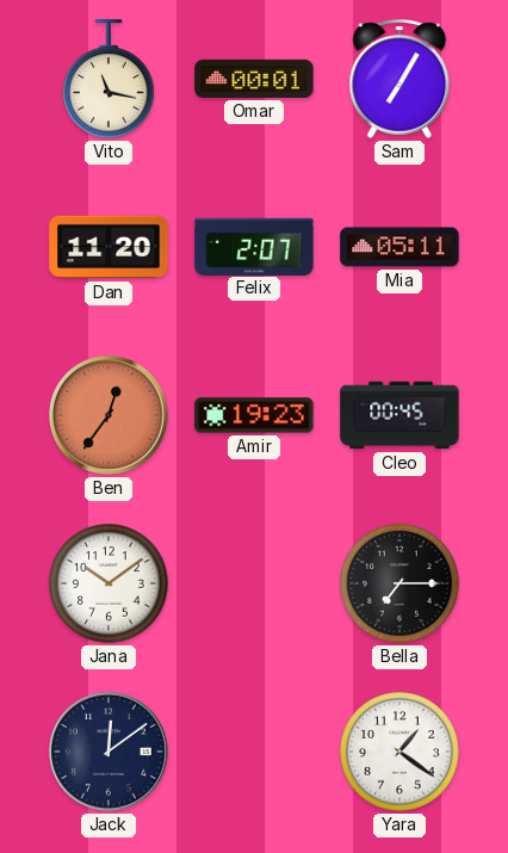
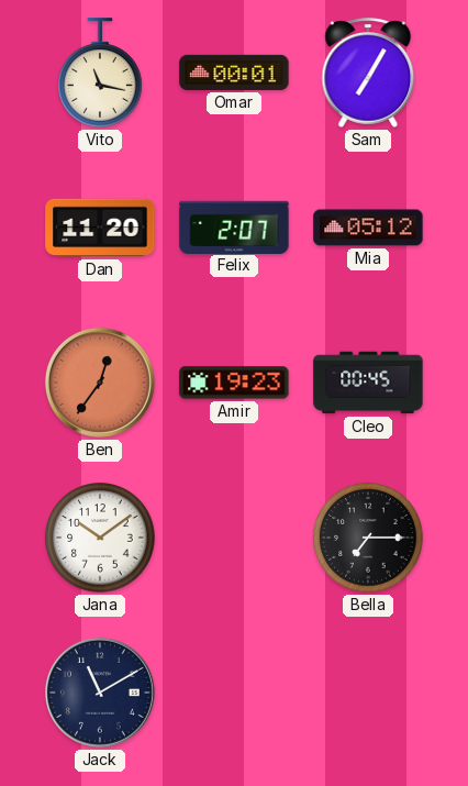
Mia: 05:11 -> 05:12 (368, 228)
Jack: 12:09 -> 11:10 (100, 693)
Yara: 1:21 -> none (399, 752)
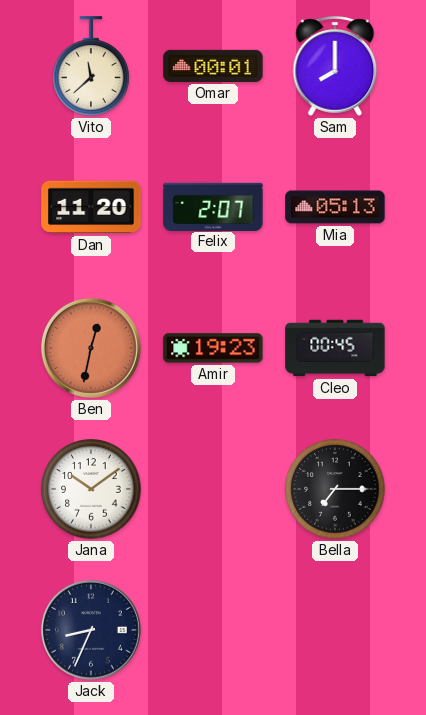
Vito: 11:17 -> 11:38 (91, 66)
Sam: 7:05 -> 8:00 (335, 66)
Mia: 05:12 -> 05:13 (335, 207)
Ben: 12:36 -> 12:32 (91, 348)
Jack: 11:10 -> 8:34 (91, 630)
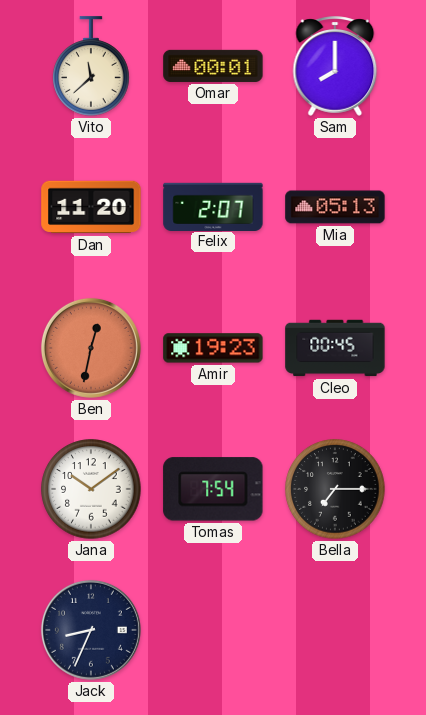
Tomas: none -> 7:54 (213, 489)
